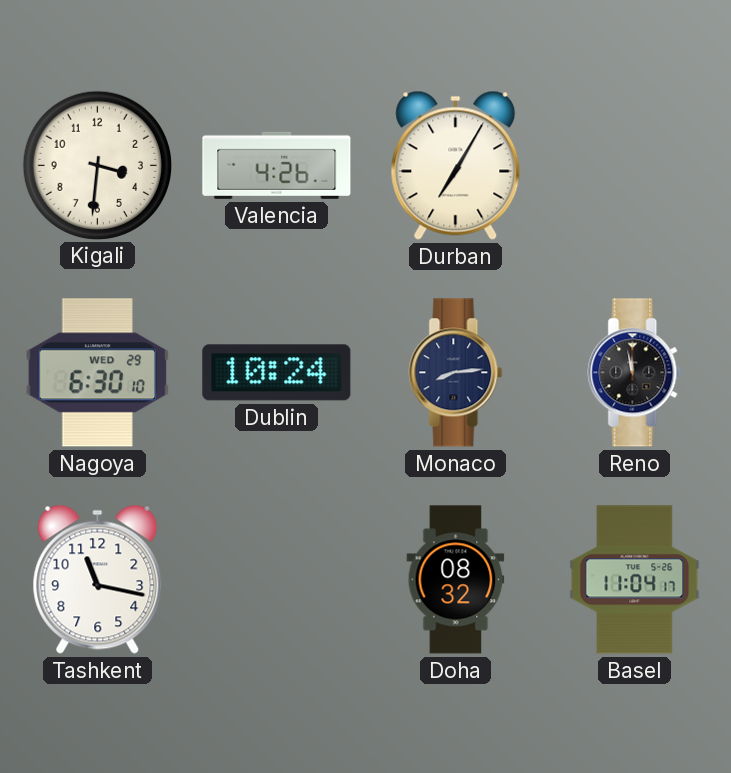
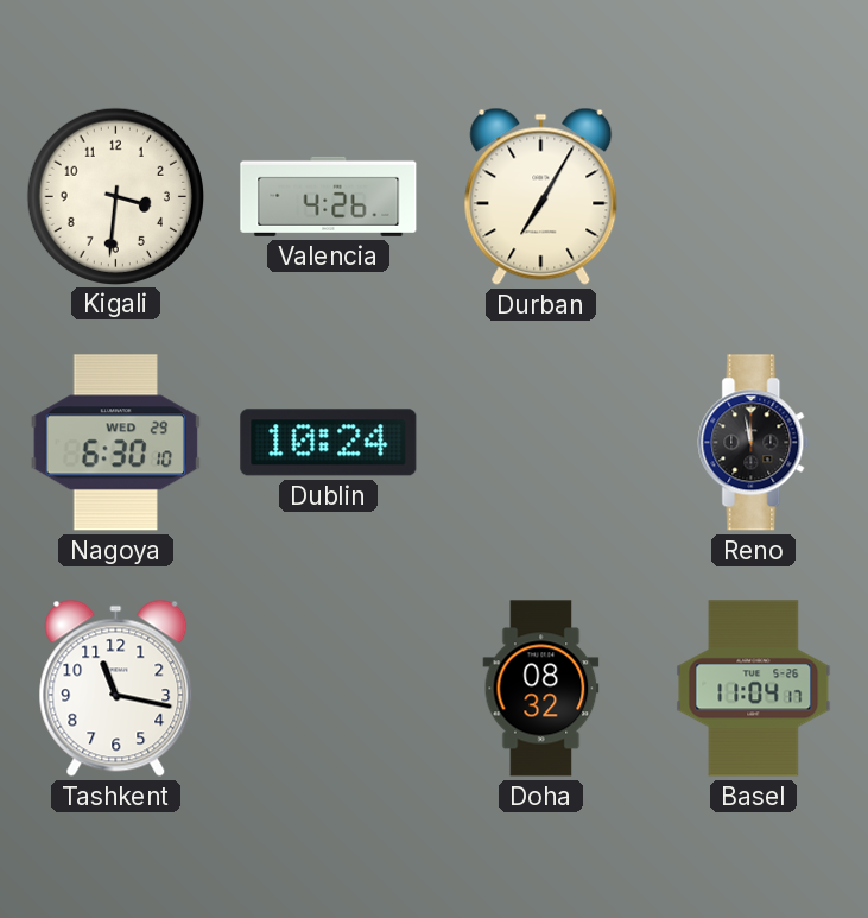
Monaco: 8:14 -> none (456, 373)
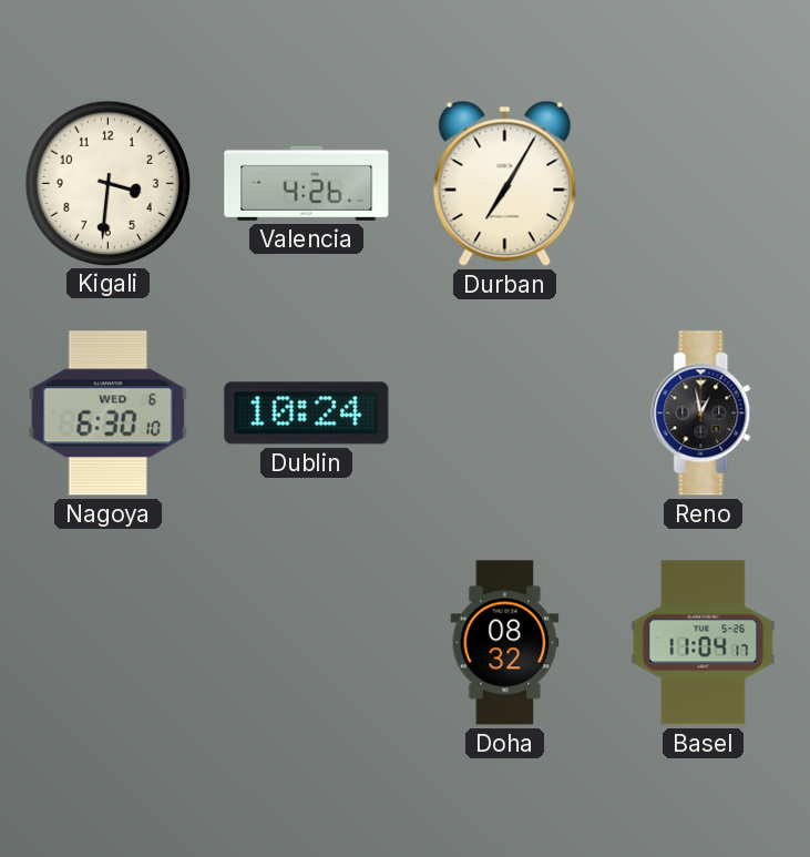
Nagoya date: WED 29 -> WED 6 (109, 414)
Reno: 11:58 -> 12:58 (704, 414)
Tashkent: 11:17 -> none (116, 688)
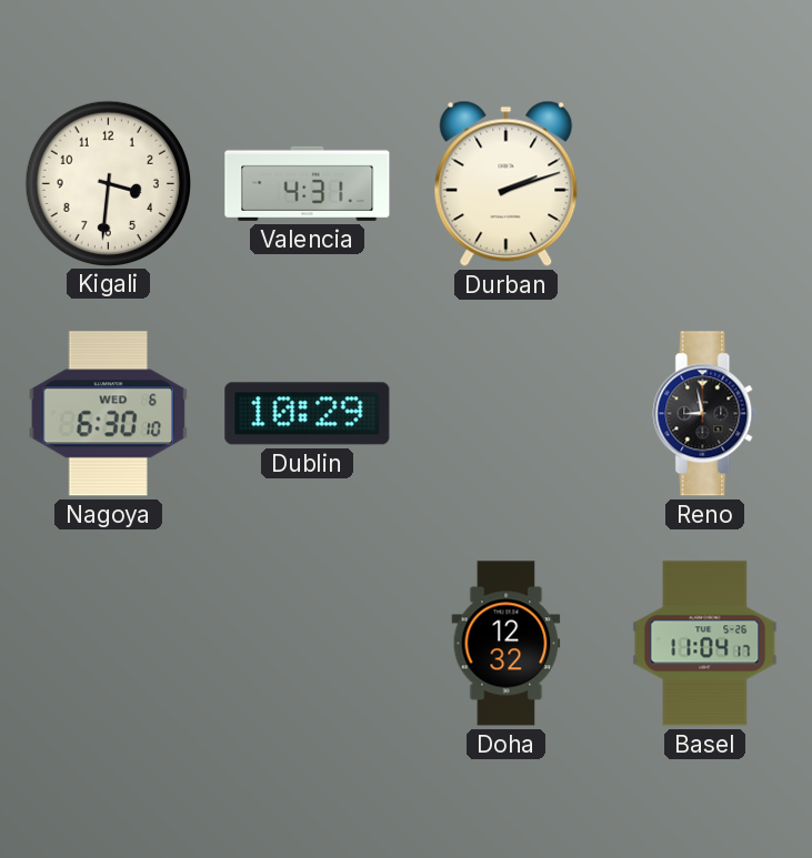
Valencia: 4:26 -> 4:31 (308, 183)
Durban: 7:05 -> 2:12 (507, 183)
Dublin: 10:24 -> 10:29 (308, 414)
Reno: 12:58 -> 8:58 (705, 414)
Doha: 08:32 -> 12:32 (507, 644)
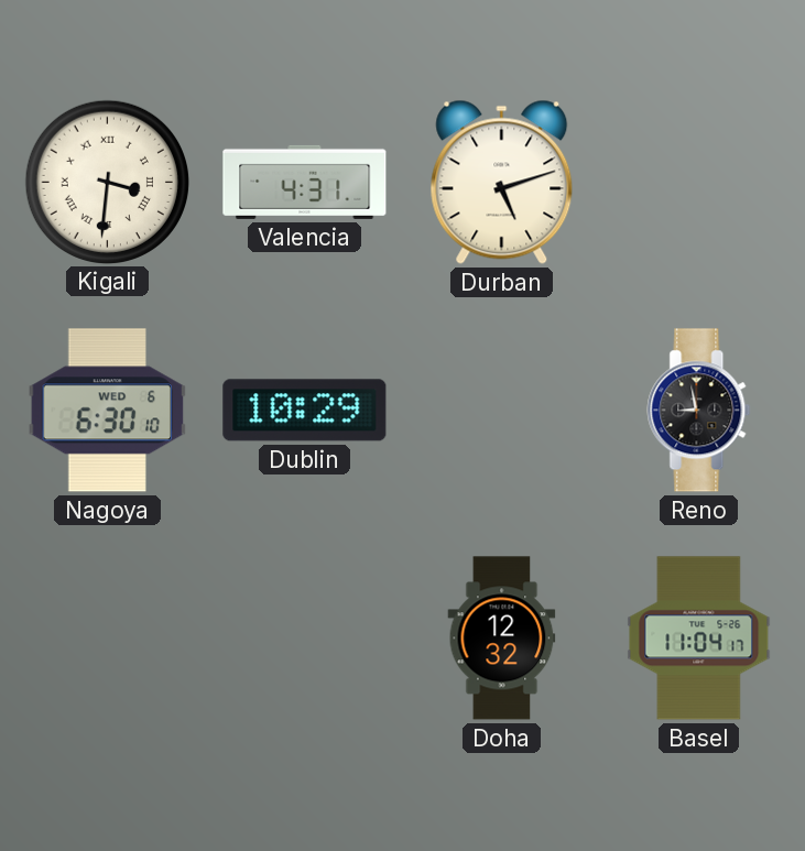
Kigali numerals: Arabic -> Roman (107, 182)
Durban: 2:12 -> 5:12 (502, 182)
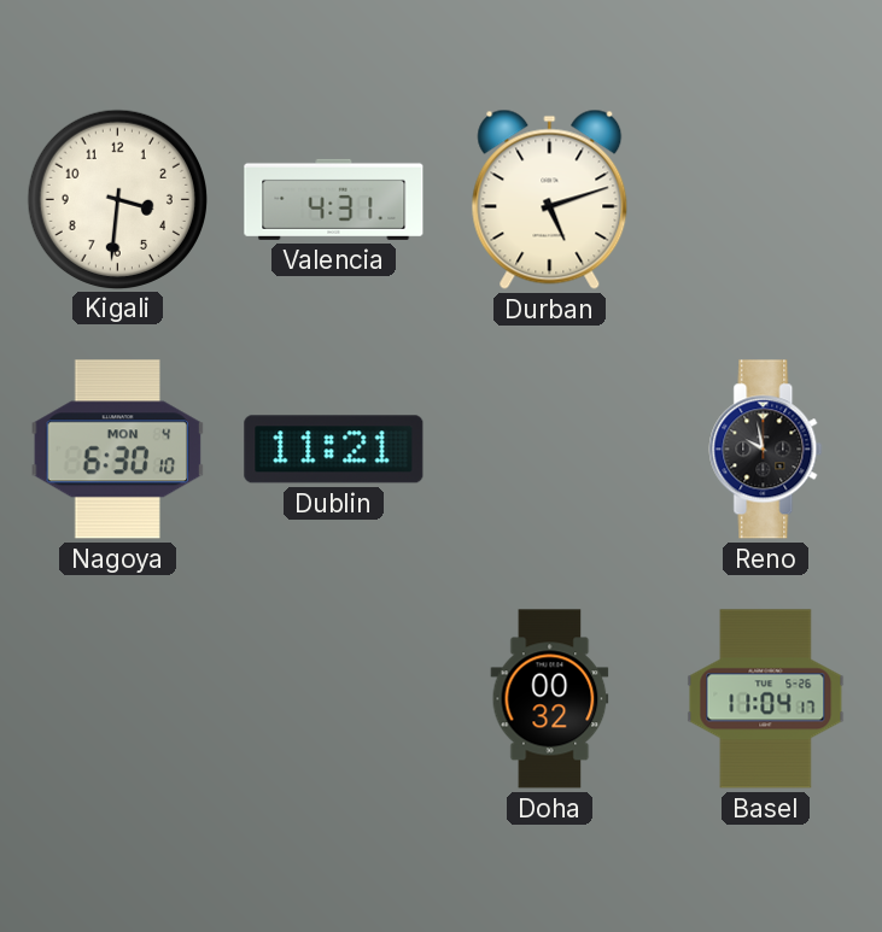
Kigali numerals: Roman -> Arabic (117, 199)
Nagoya date: WED 6 -> MON 4 (118, 450)
Dublin: 10:29 -> 11:21 (334, 450)
Reno: 8:58 -> 9:58 (766, 450)
Doha: 12:32 -> 00:32 (550, 699)
